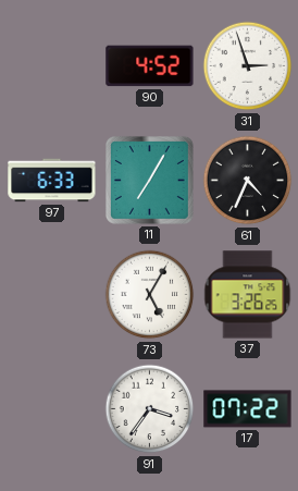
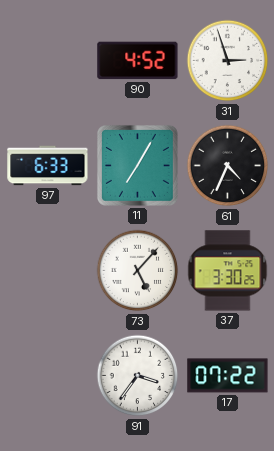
73: 5:05 -> 5:07 (138, 271)
37: 3:26 -> 3:30 (228, 271)
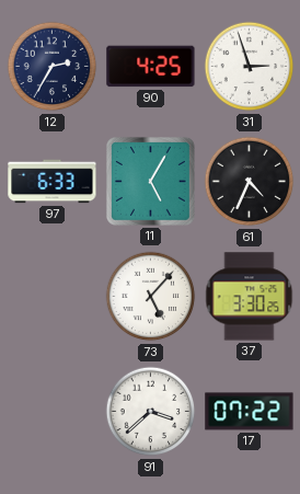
12: none -> 2:35 (53, 67)
90: 4:52 -> 4:25 (151, 67)
11: 7:05 -> 5:05 (150, 181)
91: 3:36 -> 3:38 (151, 412)
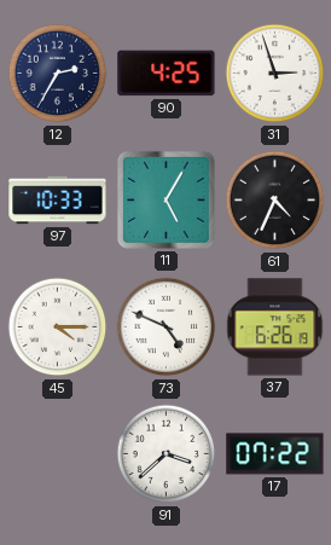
97: 6:33 -> 10:33 (58, 201)
45: none -> 4:15 (58, 327)
73: 5:07 -> 4:49 (167, 327)
37: 3:30 -> 6:26 (275, 327)
